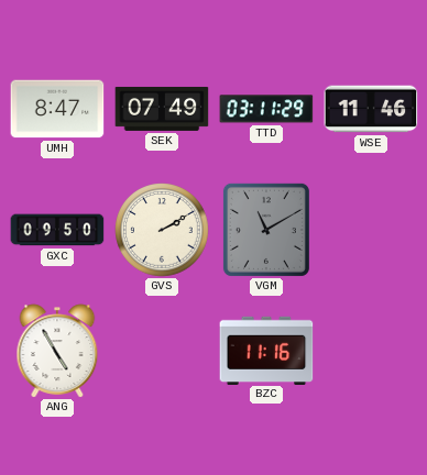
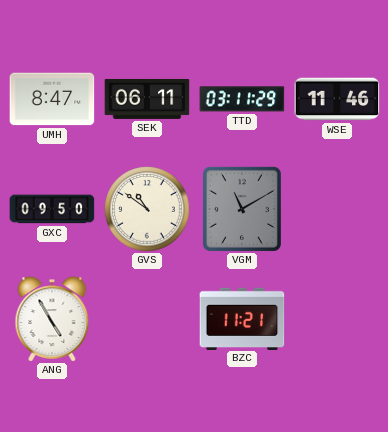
SEK: 07:49 -> 06:11 (147, 99)
GVS: 2:10 -> 10:51 (147, 209)
BZC: 11:16 -> 11:21 (242, 318)
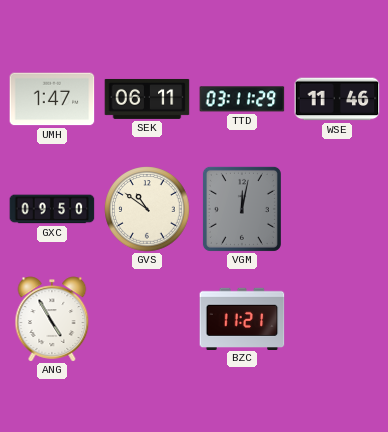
UMH: 8:47 -> 1:47 (52, 99)
VGM: 11:10 -> 12:02 (242, 209)
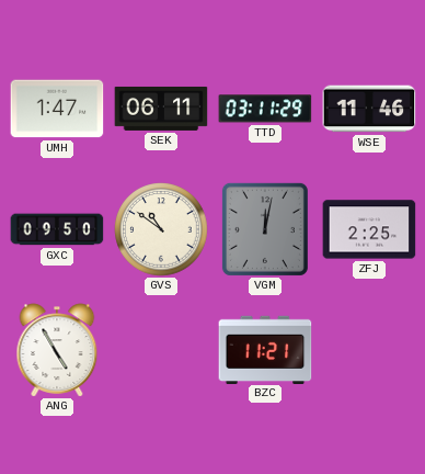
ZFJ: none -> 2:25 (369, 229)
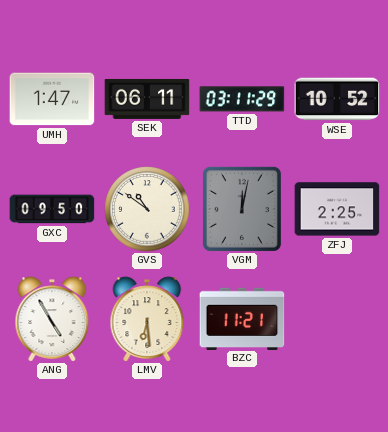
WSE: 11:46 -> 10:52 (337, 99)
LMV: none -> 6:29 (147, 319)
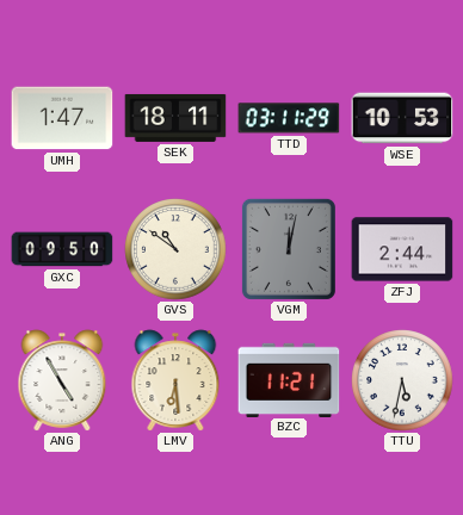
SEK: 06:11 -> 18:11 (175, 118)
WSE: 10:52 -> 10:53 (402, 118)
ZFJ: 2:25 -> 2:44 (402, 249)
TTU: none -> 5:32 (402, 380)
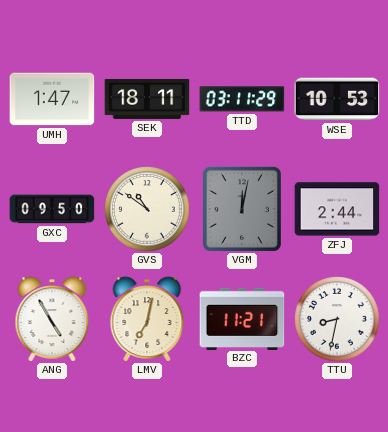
LMV: 6:29 -> 7:02 (147, 319)
TTU: 5:32 -> 8:32 (337, 319)
